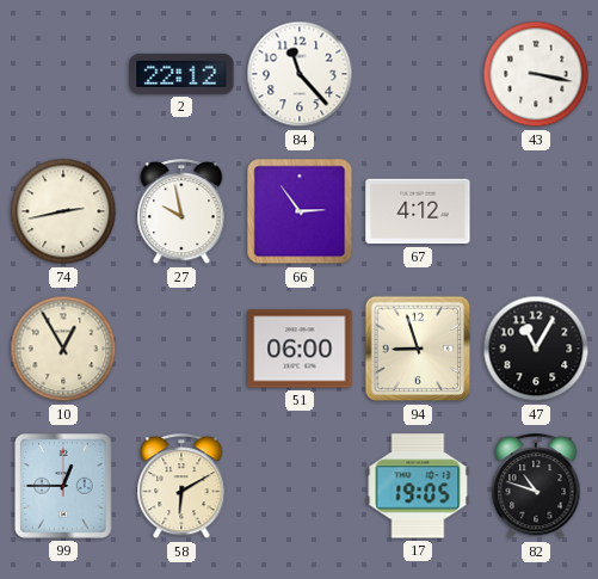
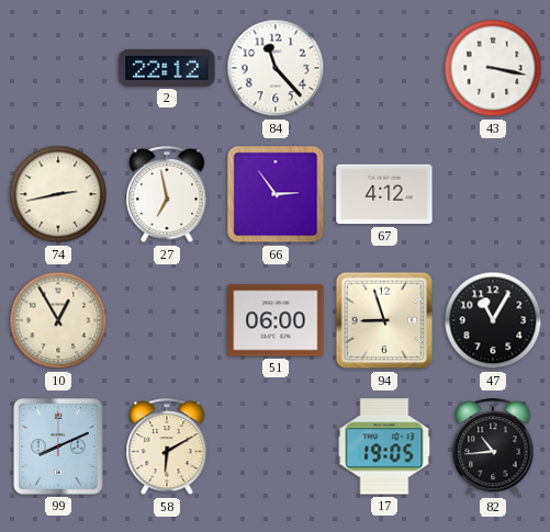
27: 9:58 -> 6:58 (167, 195)
99: 12:45 -> 8:11 (59, 446)
82: 10:48 -> 10:44 (493, 448)
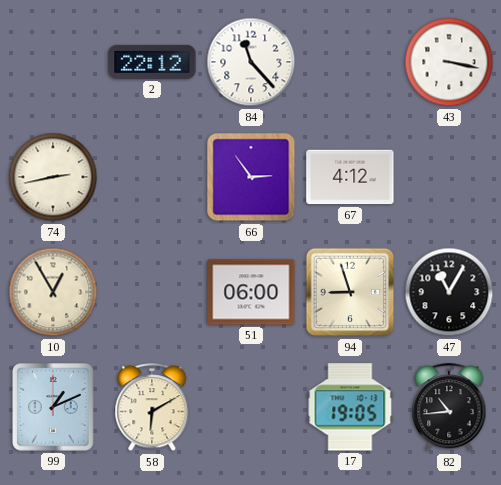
27: 6:58 -> none (167, 195)
99: 8:11 -> 1:11 (54, 407)
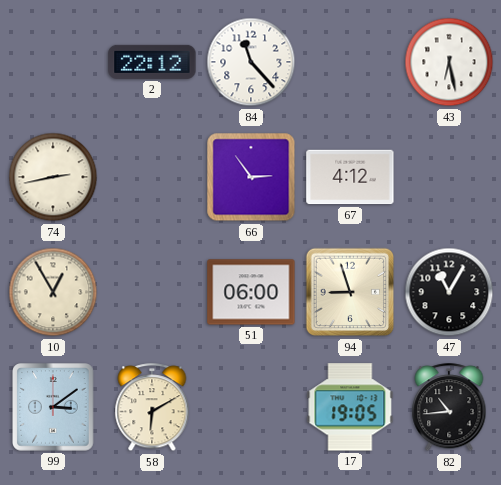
43: 3:17 -> 6:28 (449, 62)
99: 1:11 -> 3:09 (54, 407)
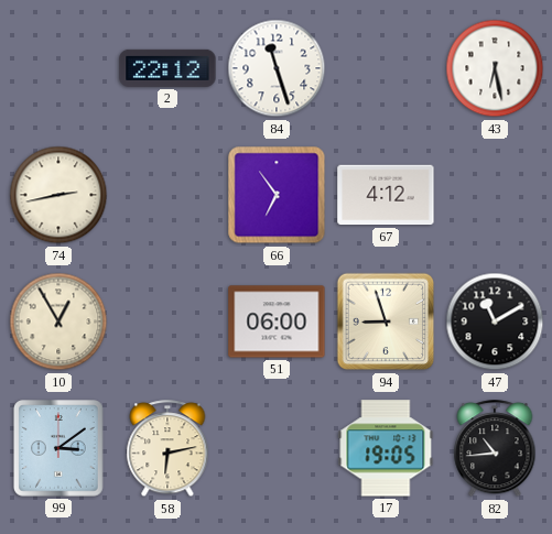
84: 11:23 -> 11:27 (277, 68)
66: 2:54 -> 6:54 (277, 195)
47: 11:05 -> 11:10 (495, 322)
58: 6:10 -> 6:13 (167, 449)
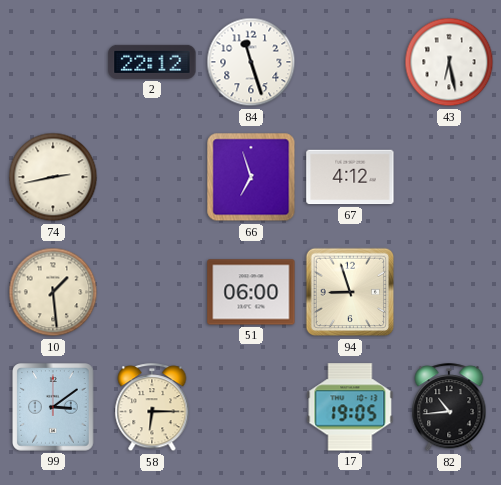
66: 6:54 -> 6:57 (251, 177)
10: 12:55 -> 1:29 (53, 292)
47: 11:10 -> none (495, 322)
58: 6:13 -> 6:15 (152, 408)
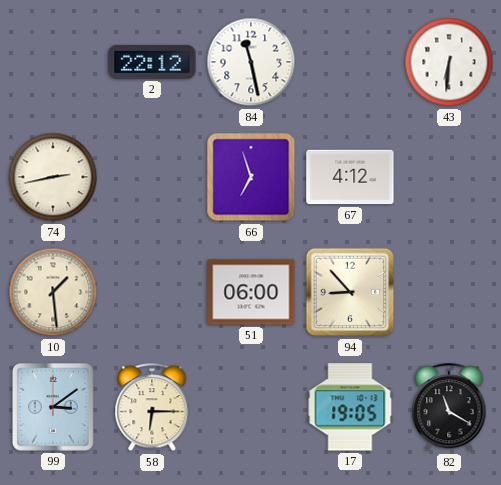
84: 11:27 -> 11:28 (251, 62)
43: 6:28 -> 6:31 (449, 62)
94: 8:57 -> 8:53 (350, 292)
82: 10:44 -> 11:20 (449, 408)
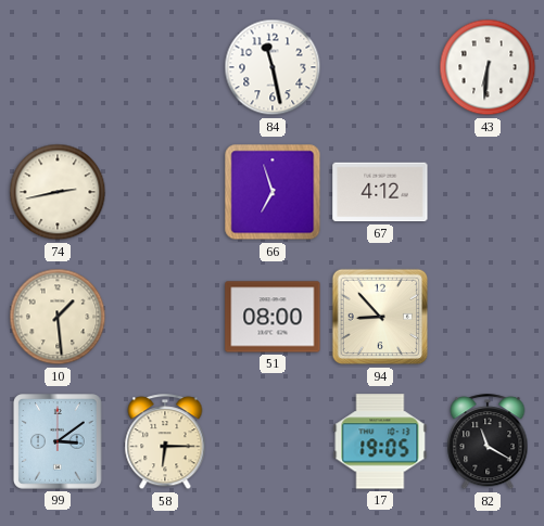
2: 22:12 -> none (152, 62)
51: 06:00 -> 08:00 (273, 317)
